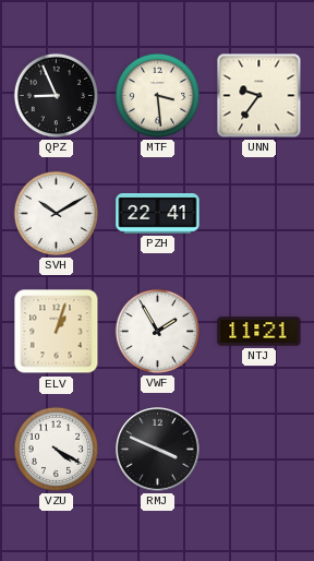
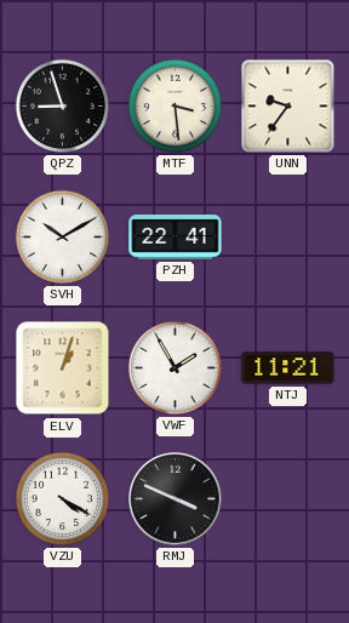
QPZ: 8:56 -> 8:57 (62, 105)
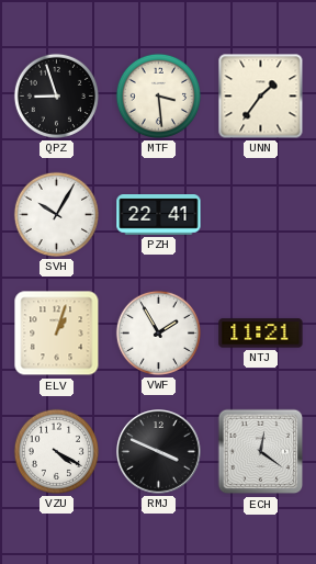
UNN: 9:36 -> 1:36 (261, 97)
SVH: 10:10 -> 10:05 (56, 214)
ECH: none -> 12:21 (261, 452)
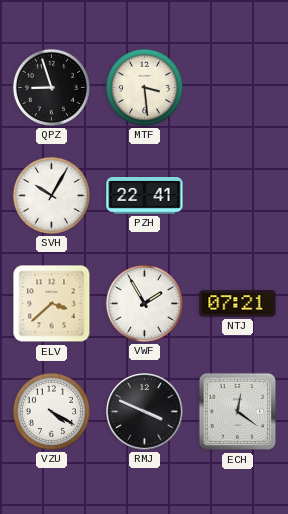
UNN: 1:36 -> none (261, 97)
ELV: 1:03 -> 3:38 (52, 304)
NTJ: 11:21 -> 07:21 (238, 304)
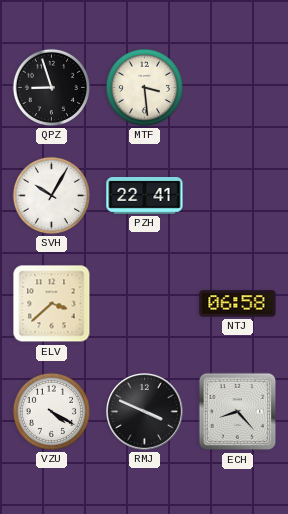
VWF: 1:55 -> none (144, 303)
NTJ: 07:21 -> 06:58 (238, 304)
ECH: 12:21 -> 8:23 (238, 412)
